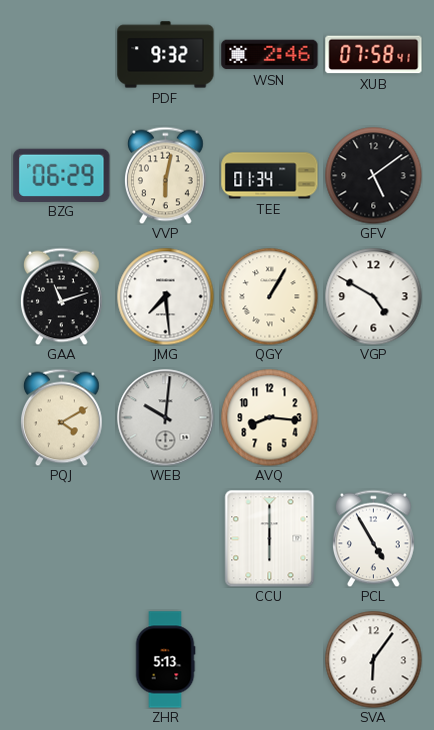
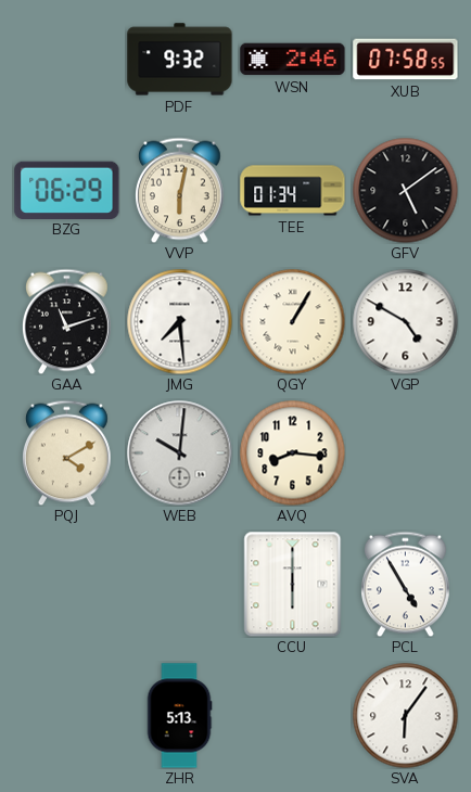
XUB: 07:58:41 -> 07:58:55 (406, 60)
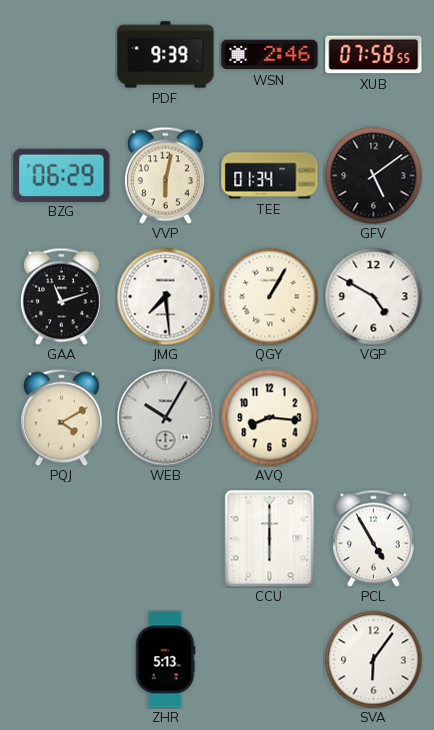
PDF: 9:32 -> 9:39 (166, 55)
WEB: 10:01 -> 10:05 (166, 418)
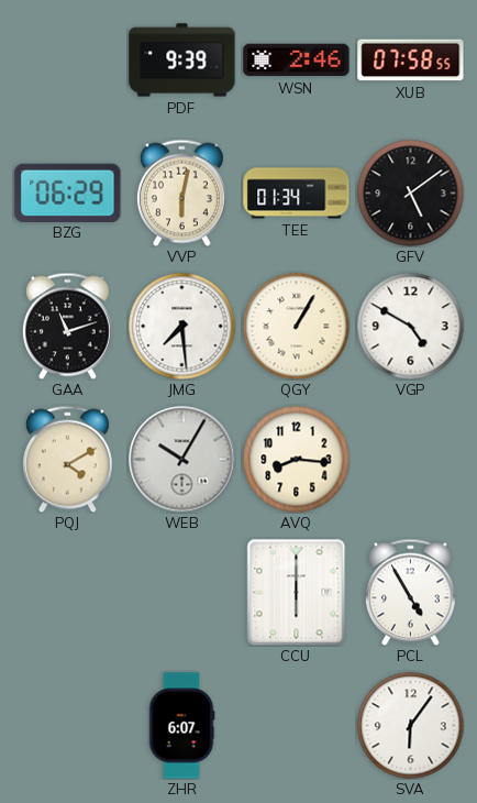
ZHR: 5:13 -> 6:07 (181, 726)
